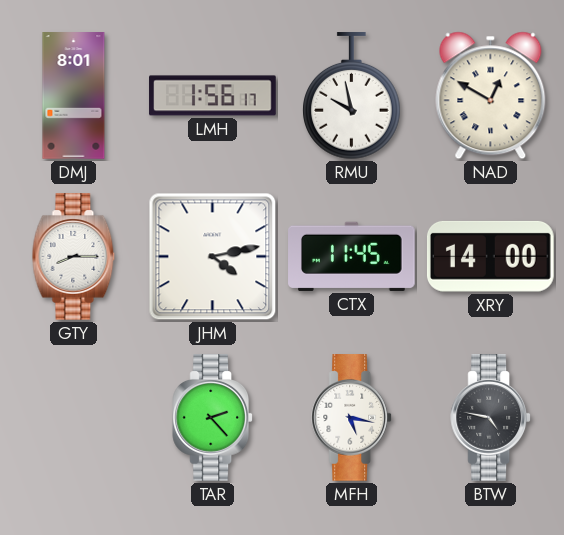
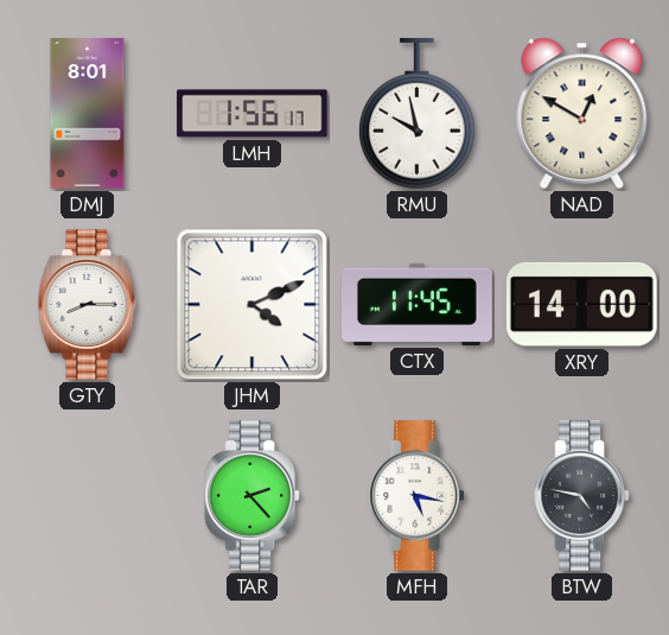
JHM: 4:13 -> 4:11 (253, 305)
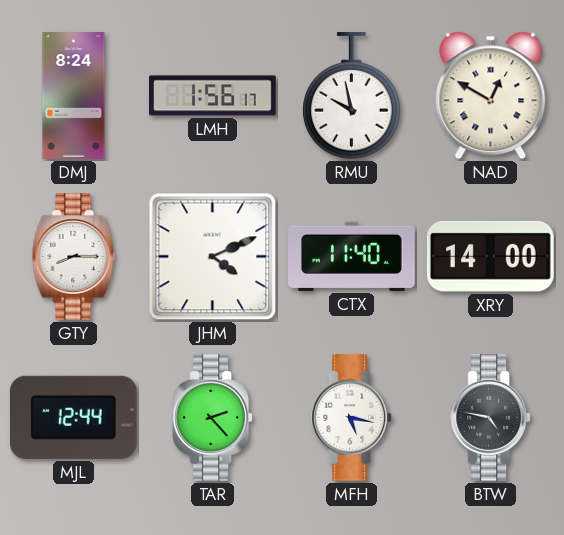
DMJ: 8:01 -> 8:24 (74, 96)
CTX: 11:45 -> 11:40 (352, 256)
MJL: none -> 12:44 (73, 417)
